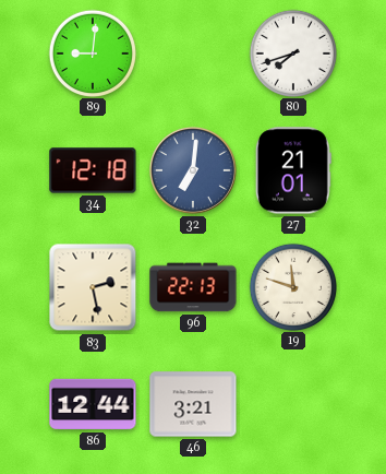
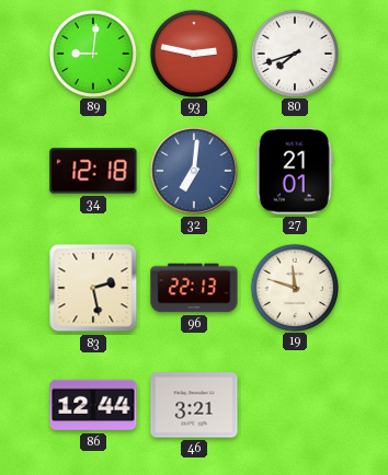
93: none -> 2:47 (193, 53)
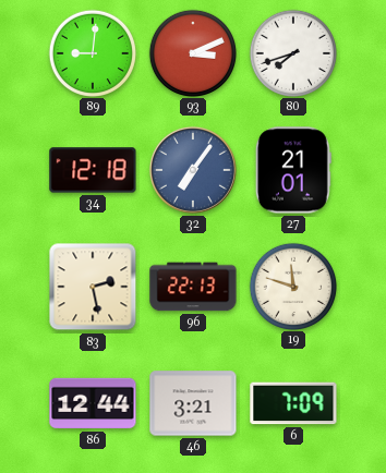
93: 2:47 -> 3:11 (192, 52)
32: 7:01 -> 7:06 (193, 170)
6: none -> 7:09 (293, 403)
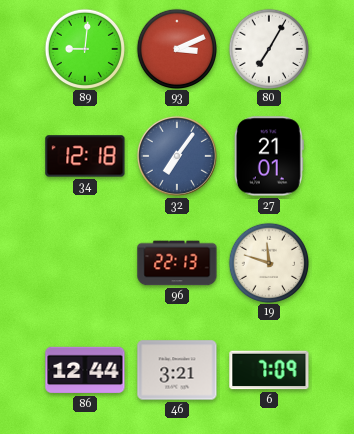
80: 7:42 -> 7:05 (268, 48)
83: 2:28 -> none (93, 287)
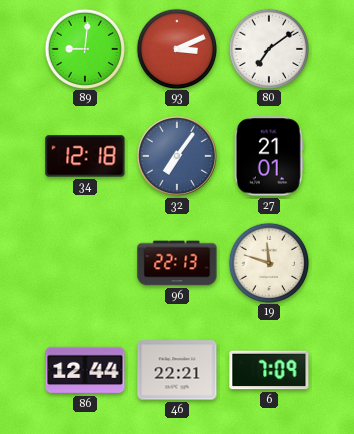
80: 7:05 -> 7:09 (268, 48)
46: 3:21 -> 22:21 (177, 370)
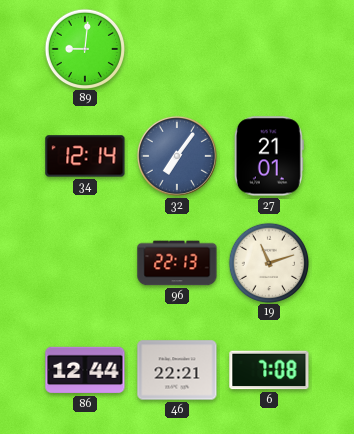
93: 3:11 -> none (176, 48)
80: 7:09 -> none (268, 48)
34: 12:18 -> 12:14 (85, 156)
19: 11:48 -> 11:12 (268, 262)
6: 7:09 -> 7:08 (269, 370)
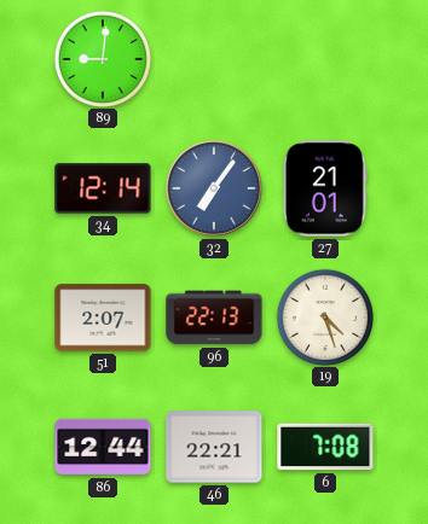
51: none -> 2:07 (103, 318)
19: 11:12 -> 4:27 (324, 316)
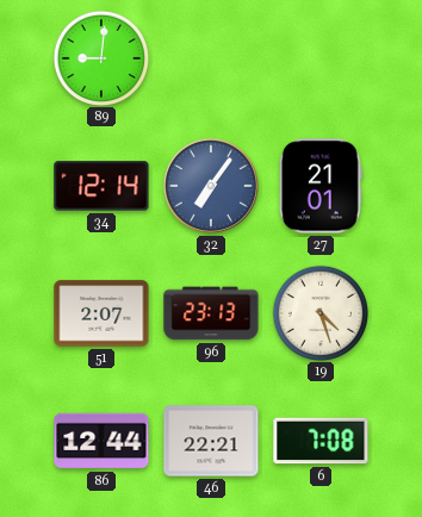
96: 22:13 -> 23:13 (211, 313)
